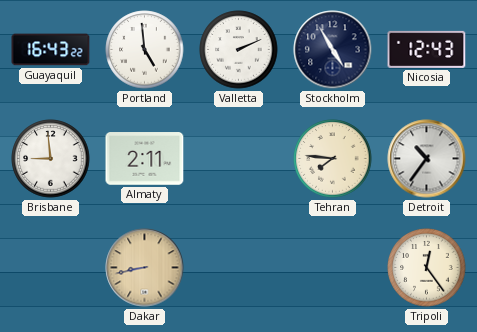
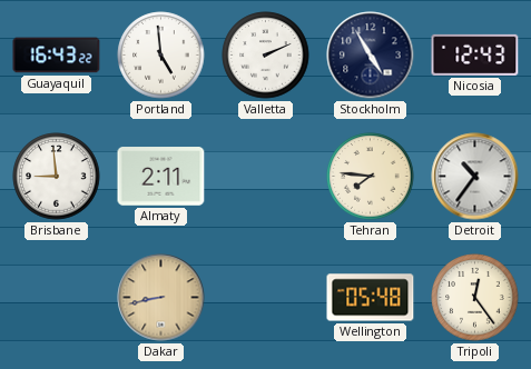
Wellington: none -> 05:48 (371, 298)
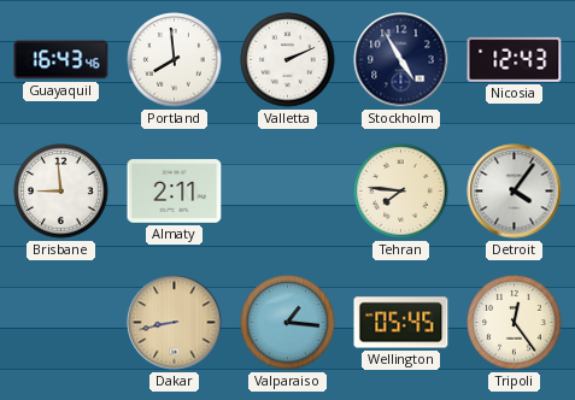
Guayaquil: 16:43:22 -> 16:43:46 (61, 60)
Portland: 4:59 -> 7:59 (175, 60)
Detroit: 10:36 -> 4:06 (515, 192)
Valparaiso: none -> 1:16 (288, 323)
Wellington: 05:48 -> 05:45 (401, 323)
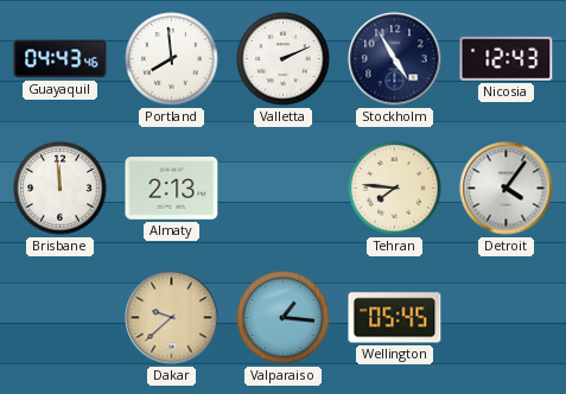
Guayaquil: 16:43 -> 04:43 (61, 59)
Brisbane: 8:59 -> 11:59 (61, 189)
Almaty: 2:11 -> 2:13 (172, 189)
Dakar: 8:43 -> 9:38 (172, 318)
Tripoli: 12:24 -> none (515, 323)
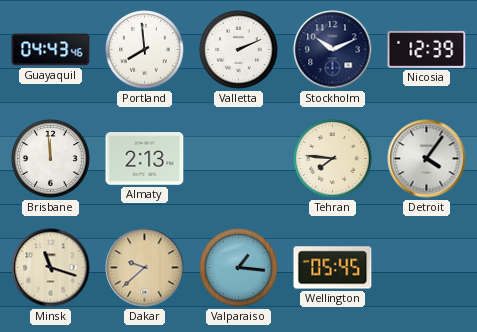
Stockholm: 4:55 -> 10:11 (333, 50)
Nicosia: 12:43 -> 12:39 (427, 49)
Minsk: none -> 11:18 (51, 268)
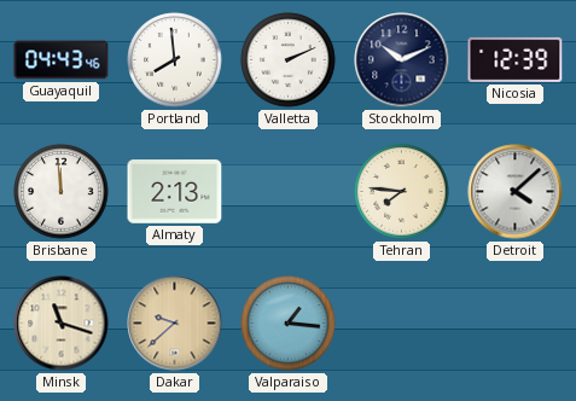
Detroit: 4:06 -> 4:08 (516, 192)
Wellington: 05:45 -> none (333, 268)
